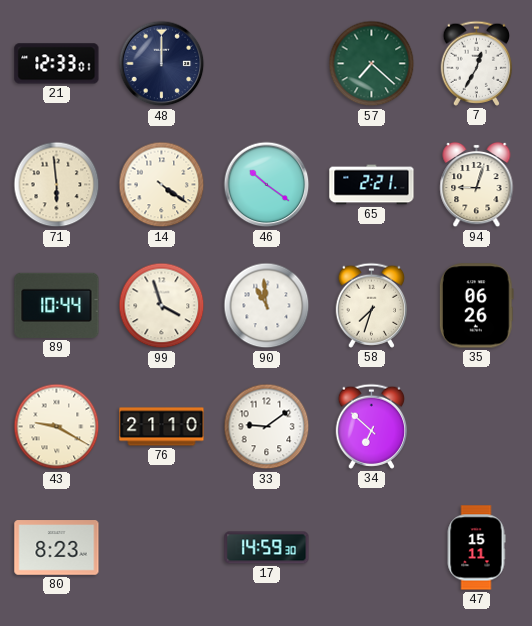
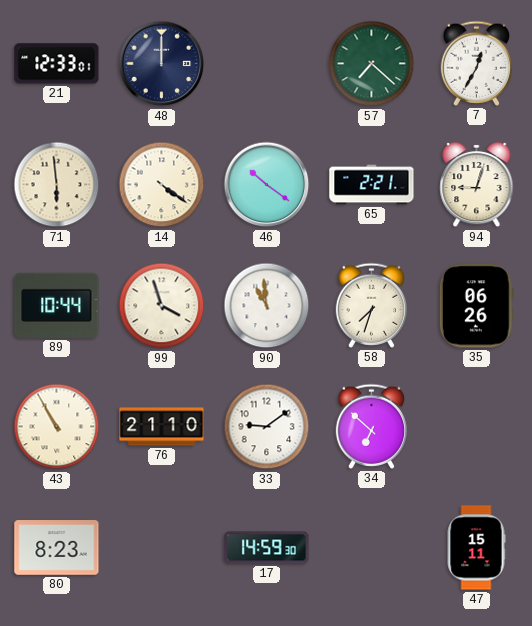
43: 9:20 -> 10:55 (57, 427)
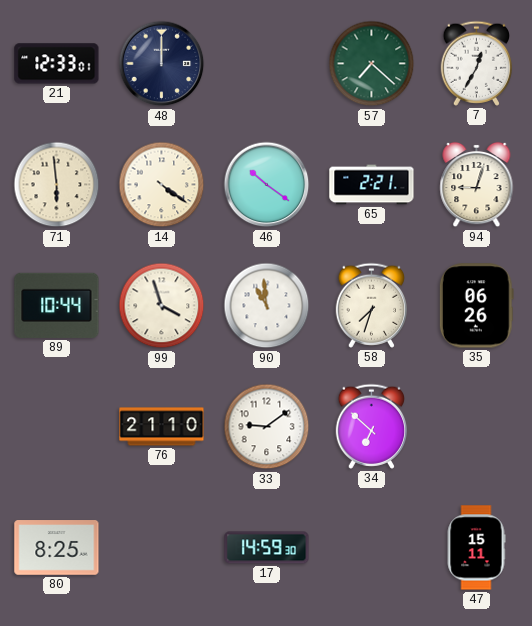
43: 10:55 -> none (57, 427)
80: 8:23 -> 8:25 (57, 548)
